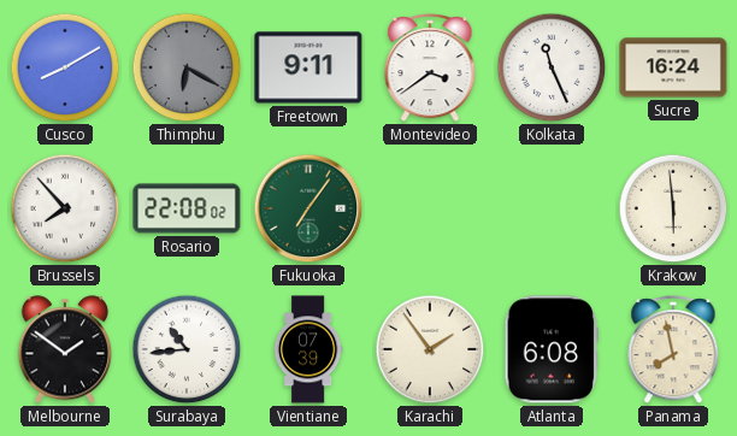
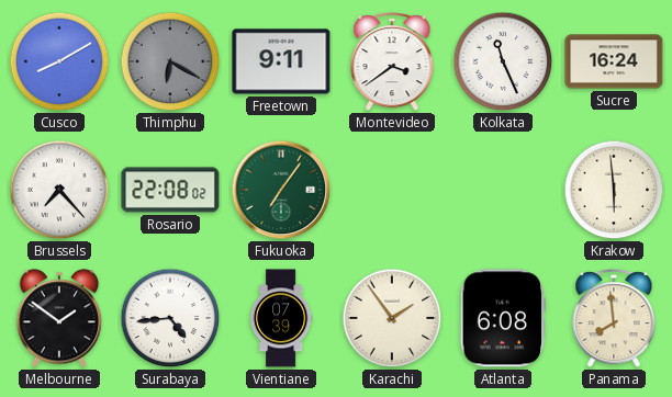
Brussels: 7:53 -> 7:23 (59, 190)
Surabaya: 10:44 -> 4:44 (170, 318)
Panama: 7:58 -> 7:59 (614, 319)
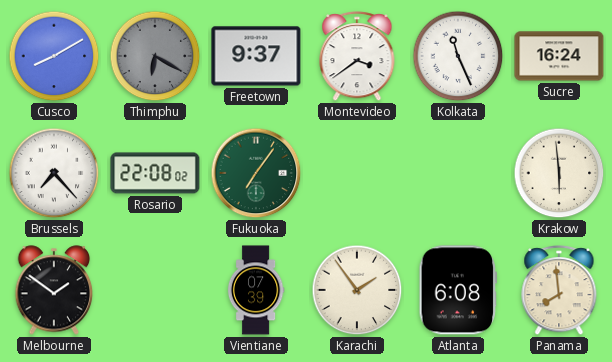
Freetown: 9:11 -> 9:37 (256, 56)
Surabaya: 4:44 -> none (170, 318)
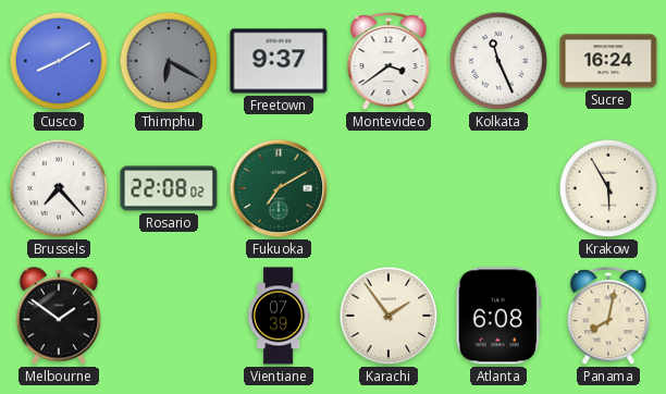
Fukuoka: 7:06 -> 7:10 (279, 188)
Krakow: 5:59 -> 5:55 (608, 188)
Panama: 7:59 -> 8:02 (608, 317)
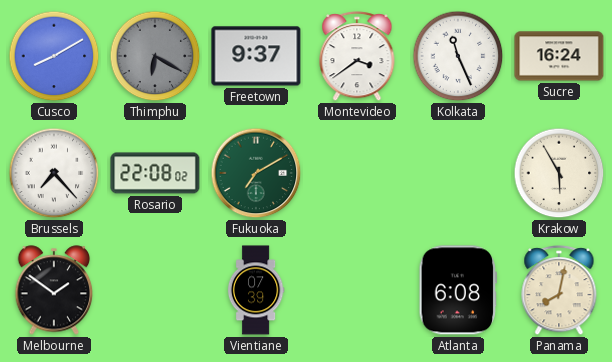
Karachi: 1:54 -> none (388, 316)
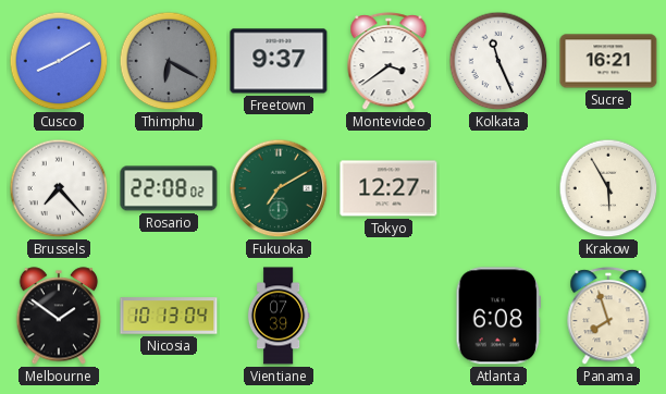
Sucre: 16:24 -> 16:21 (608, 61)
Tokyo: none -> 12:27 (388, 188)
Nicosia: none -> 10:13 (169, 316)
Panama: 8:02 -> 7:57 (608, 317)
